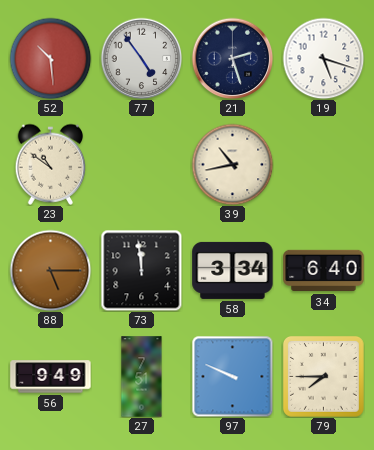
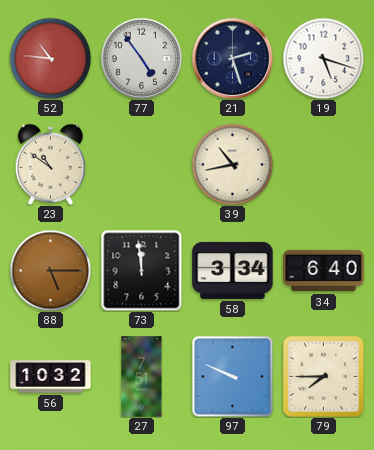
52: 10:29 -> 10:46 (50, 58)
56: 9:49 -> 10:32 (51, 377)
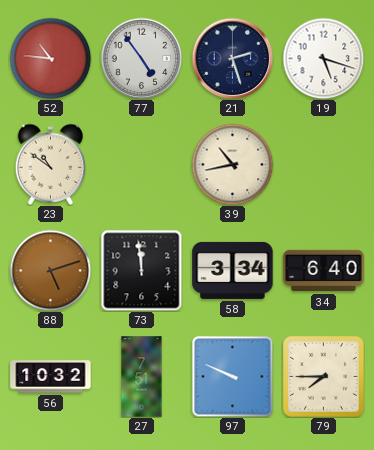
88: 5:15 -> 5:12 (50, 270)
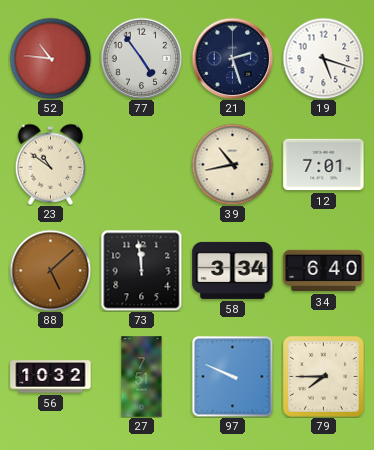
12: none -> 7:01 (324, 165)
88: 5:12 -> 5:08 (50, 270)
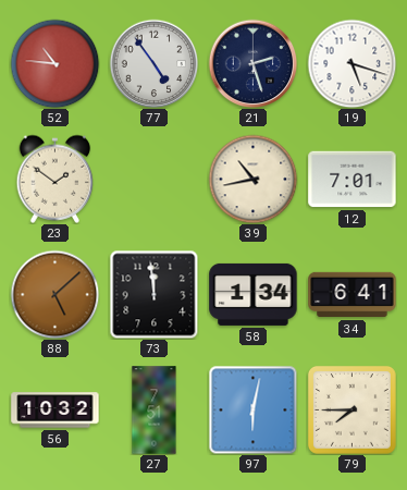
23: 10:51 -> 1:51 (55, 179)
58: 3:34 -> 1:34 (254, 294)
34: 6:40 -> 6:41 (353, 295)
97: 9:49 -> 6:02 (252, 409)
